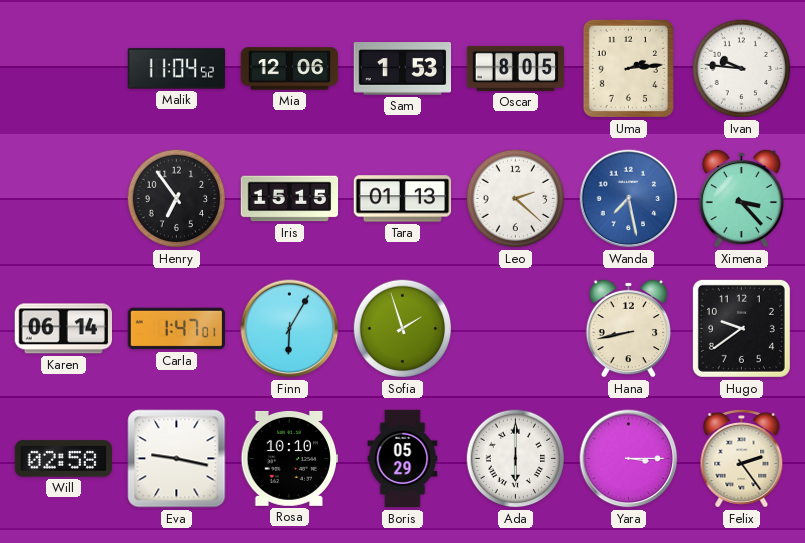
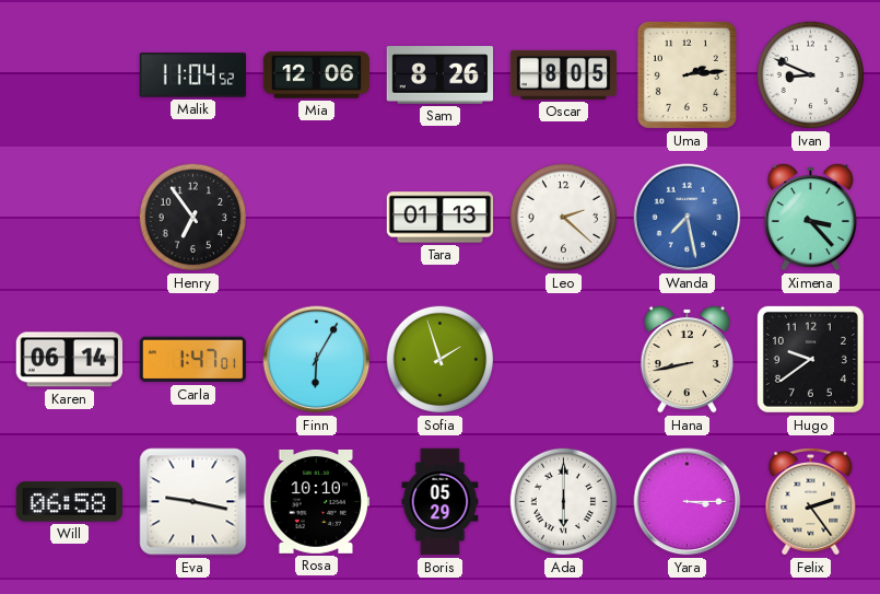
Sam: 1:53 -> 8:26 (441, 75)
Ivan: 9:46 -> 8:49 (811, 75)
Iris: 15:15 -> none (290, 199)
Will: 02:58 -> 06:58 (69, 502)
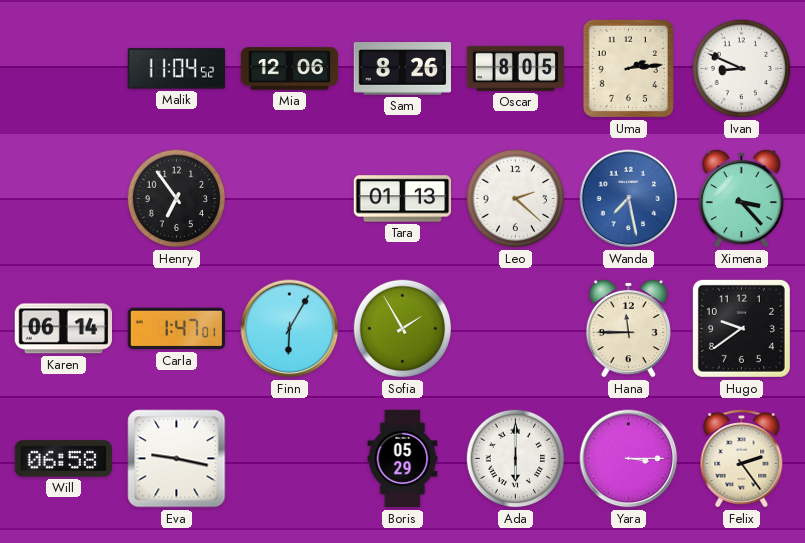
Sofia: 1:57 -> 1:55 (403, 329)
Hana: 8:43 -> 11:45 (628, 328)
Rosa: 10:10 -> none (317, 501)
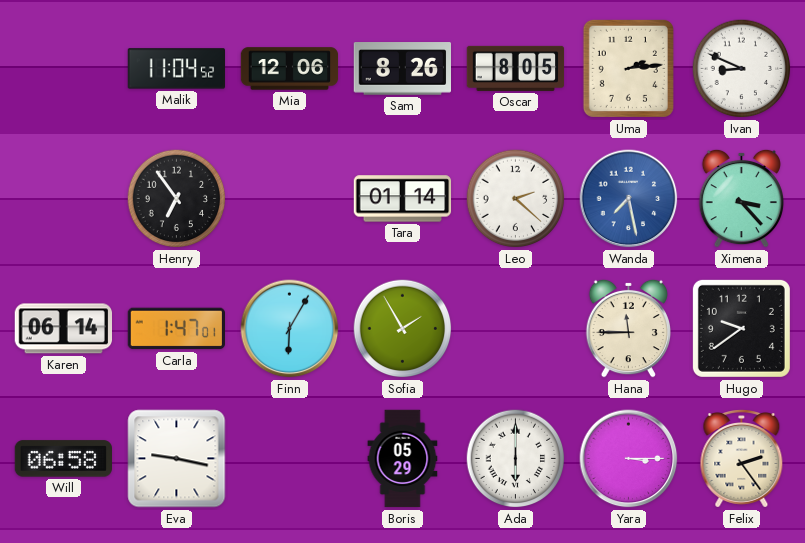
Tara: 01:13 -> 01:14 (403, 199)
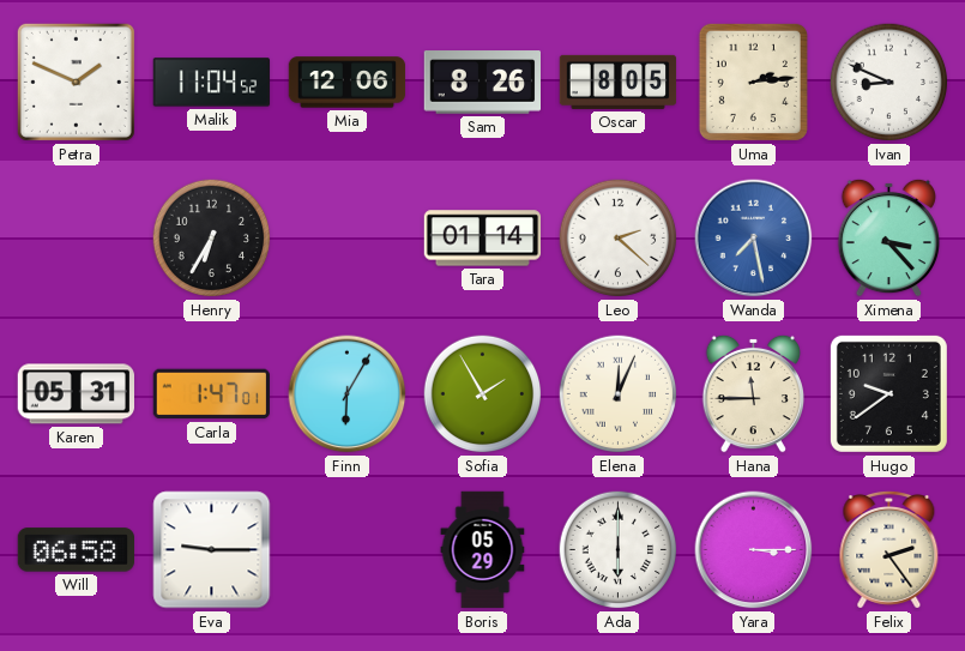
Petra: none -> 1:49 (76, 82)
Henry: 6:54 -> 6:35 (212, 239)
Karen: 06:14 -> 05:31 (76, 394)
Elena: none -> 12:04 (619, 394)
Eva: 9:17 -> 9:15 (212, 550)
